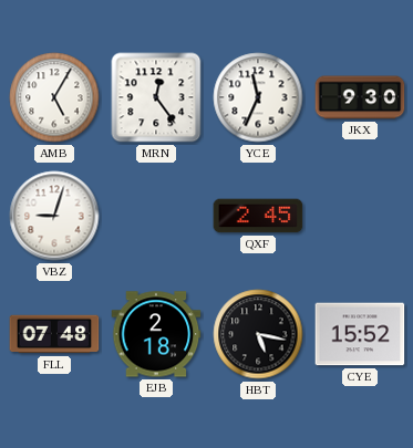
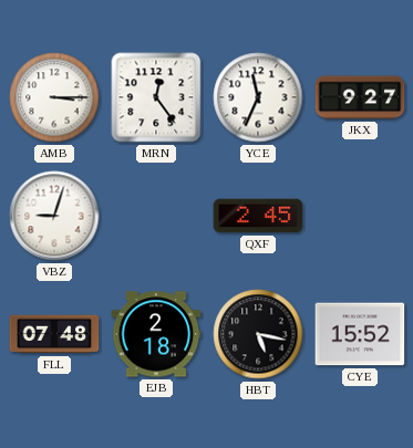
AMB: 5:05 -> 3:15 (54, 97)
JKX: 9:30 -> 9:27 (360, 97)
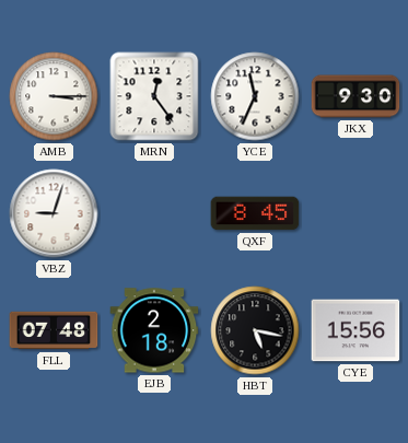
JKX: 9:27 -> 9:30 (355, 96)
QXF: 2:45 -> 8:45 (255, 213)
CYE: 15:52 -> 15:56 (355, 330)
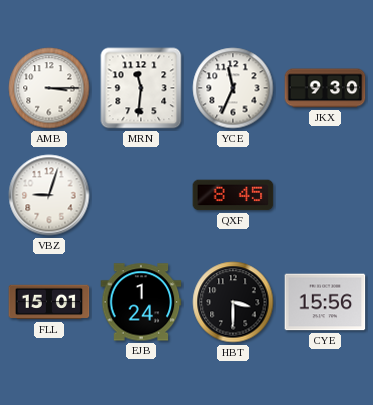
MRN: 12:24 -> 11:31 (141, 88)
FLL: 07:48 -> 15:01 (49, 302)
EJB: 2:18 -> 1:24 (141, 302)
HBT: 5:17 -> 3:30 (233, 302)
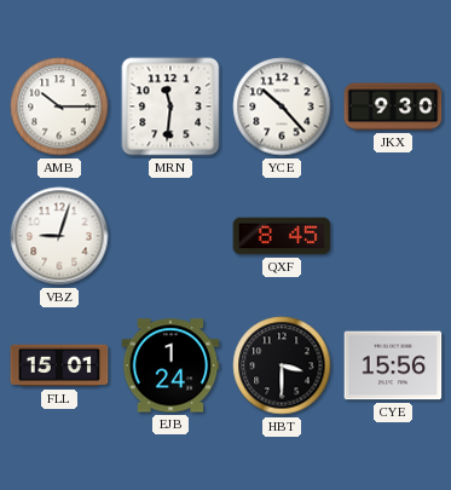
AMB: 3:15 -> 10:15 (59, 106)
YCE: 11:34 -> 10:23 (282, 106)
